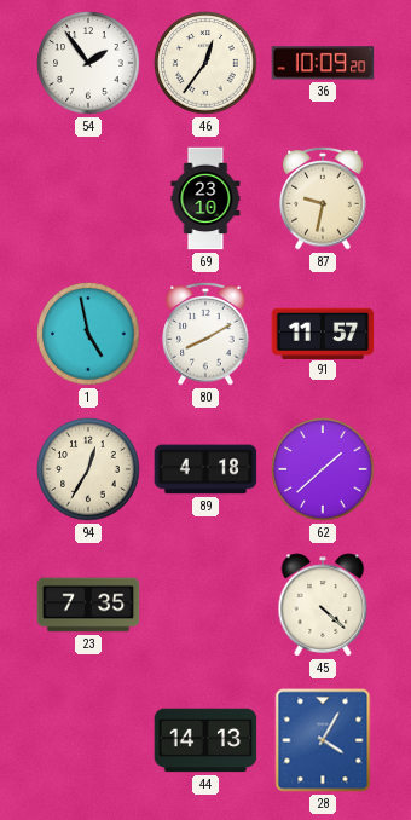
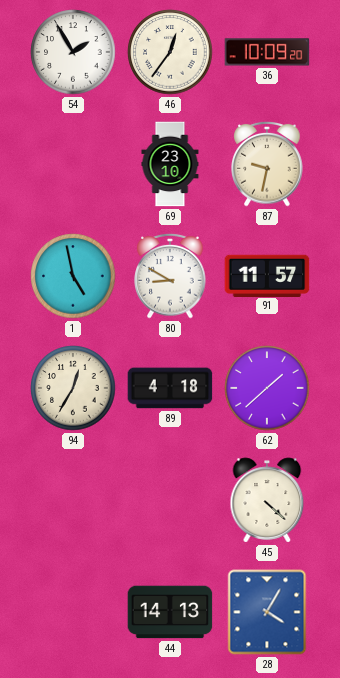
54: 1:54 -> 1:55 (73, 52)
80: 8:10 -> 8:50 (170, 276)
23: 7:35 -> none (88, 605)
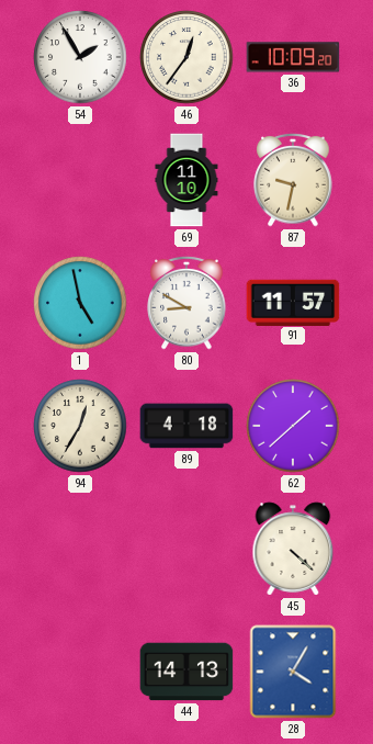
69: 23:10 -> 11:10 (187, 180)
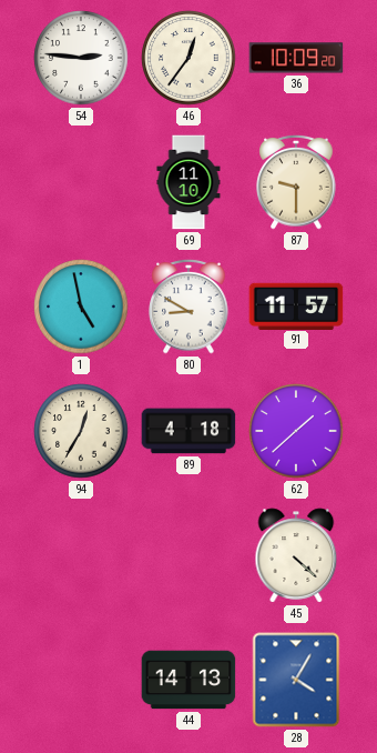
54: 1:55 -> 2:46 (81, 58)
87: 9:32 -> 9:30 (296, 182)
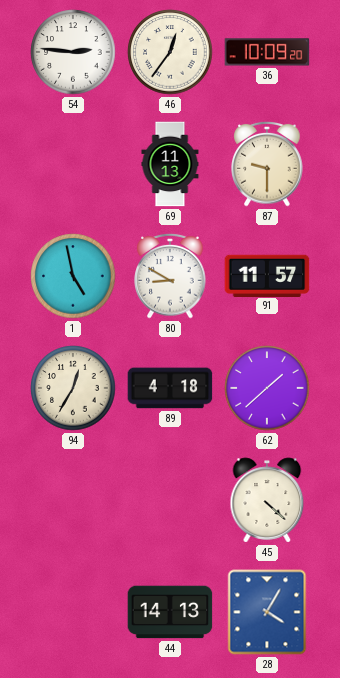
69: 11:10 -> 11:13 (170, 164)
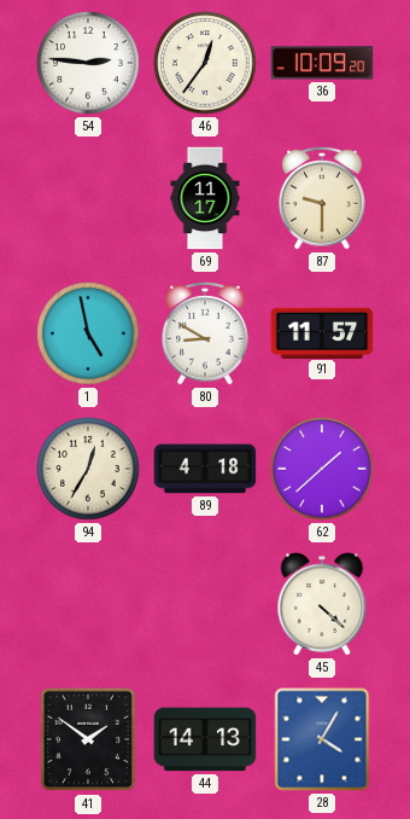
69: 11:13 -> 11:17 (205, 198)
41: none -> 1:51 (88, 739)
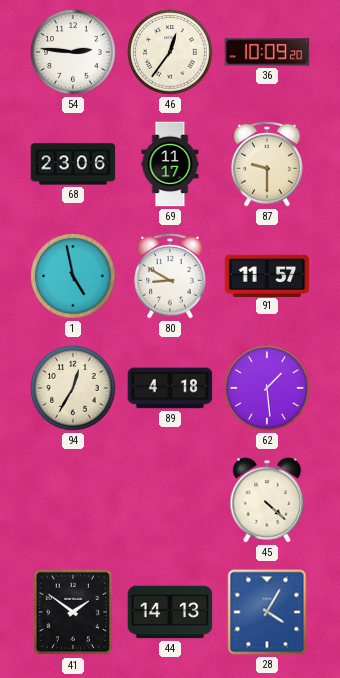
68: none -> 23:06 (73, 164)
62: 1:38 -> 1:29 (267, 388)
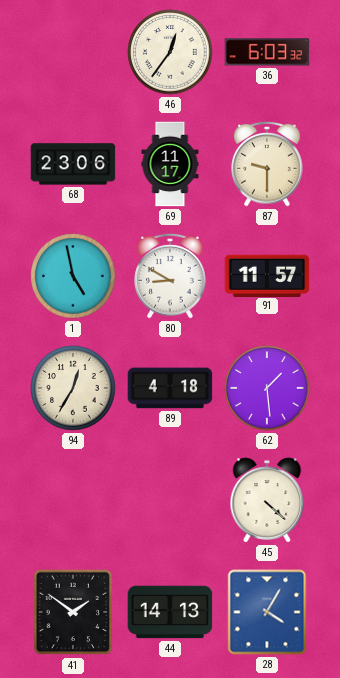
54: 2:46 -> none (73, 52)
36: 10:09 -> 6:03 (267, 52)
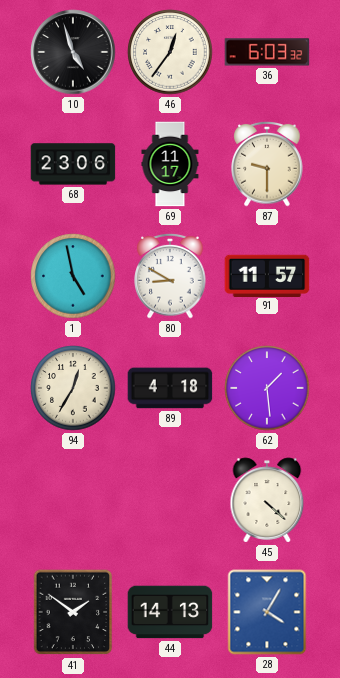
10: none -> 4:57 (73, 52)
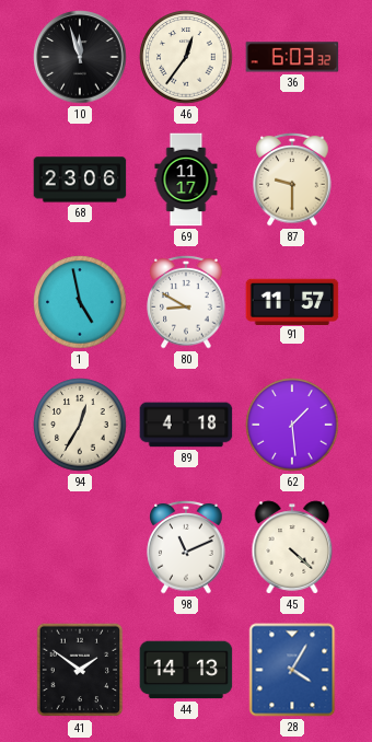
10: 4:57 -> 11:57 (80, 57)
98: none -> 11:11 (186, 547)
